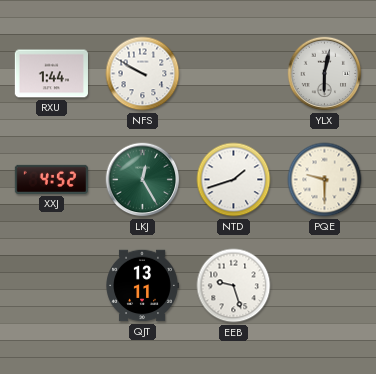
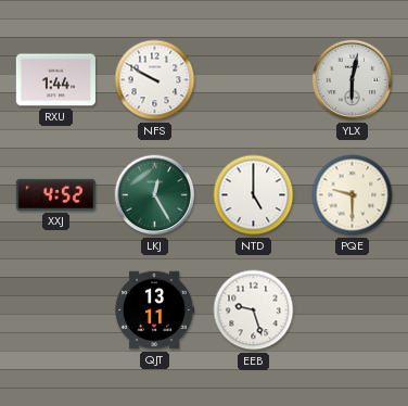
NTD: 1:42 -> 5:00 (254, 195)
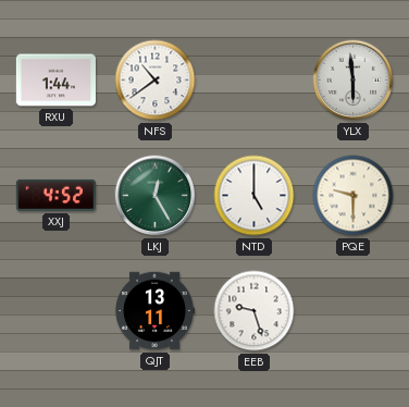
NFS: 9:50 -> 10:39 (156, 81)
YLX: 6:02 -> 5:59 (354, 81)
